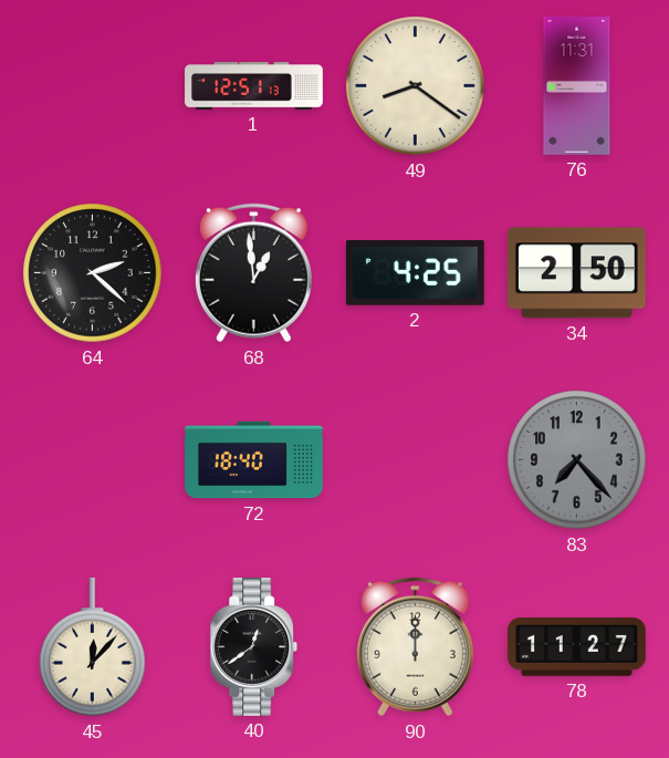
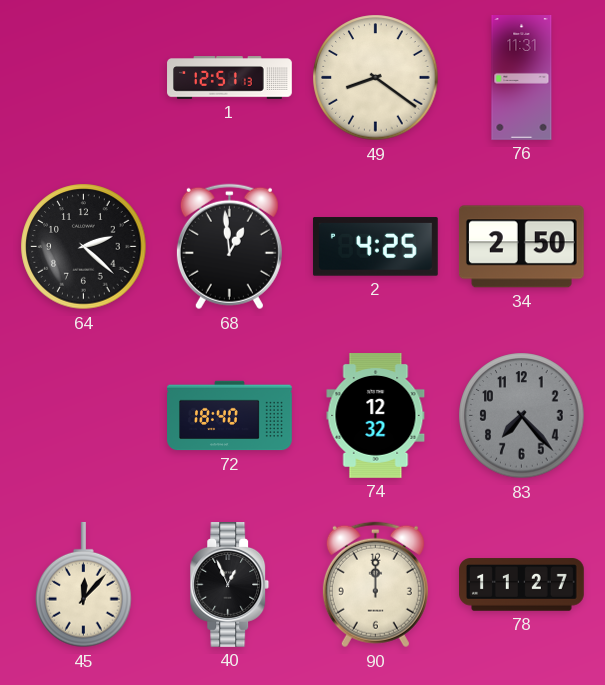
74: none -> 12:32 (376, 416)
40: 12:39 -> 12:56 (230, 585)
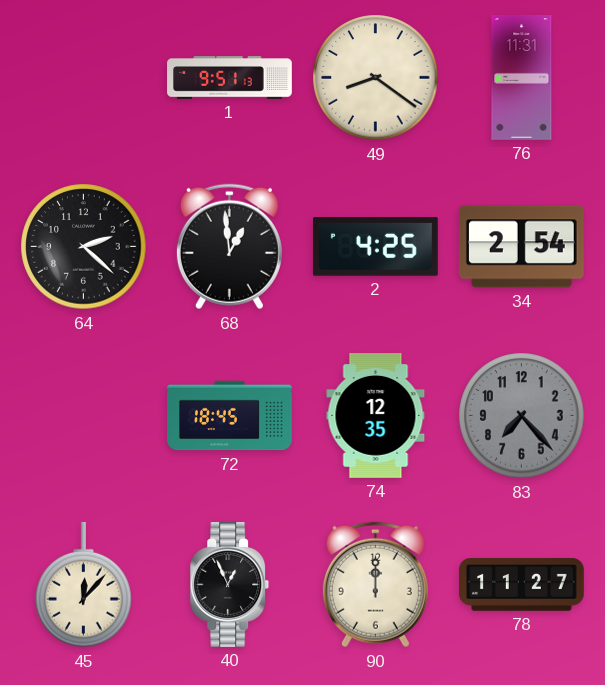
1: 12:51 -> 9:51 (230, 78)
34: 2:50 -> 2:54 (521, 247)
72: 18:40 -> 18:45 (230, 416)
74: 12:32 -> 12:35 (376, 416)
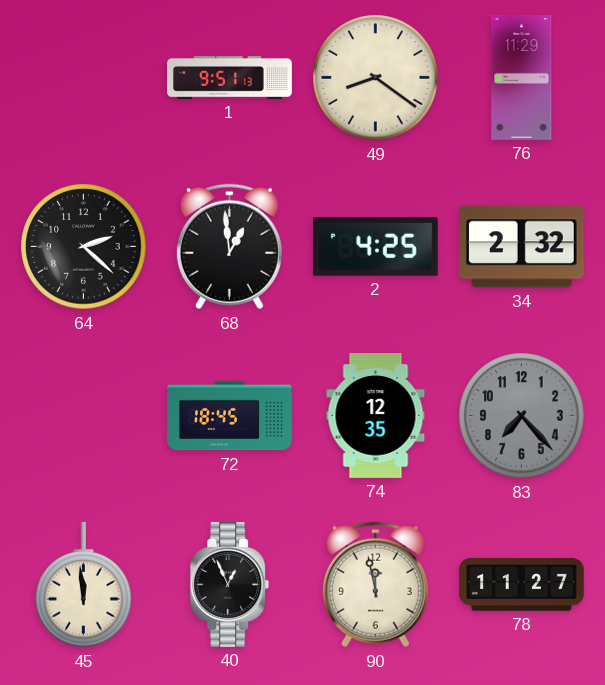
76: 11:31 -> 11:29 (522, 78)
34: 2:54 -> 2:32 (521, 247)
45: 12:07 -> 11:59 (84, 585)
90: 12:00 -> 11:58 (375, 585)
